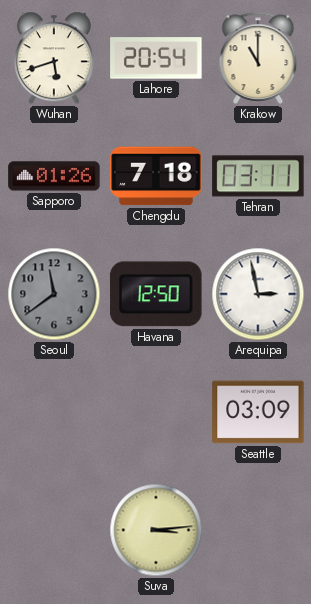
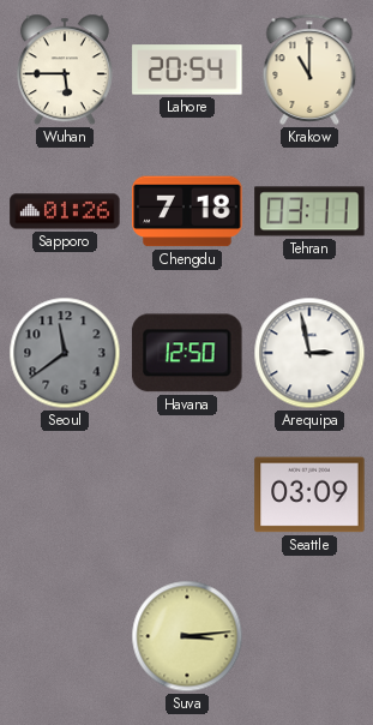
Wuhan: 5:42 -> 5:45 (65, 70)
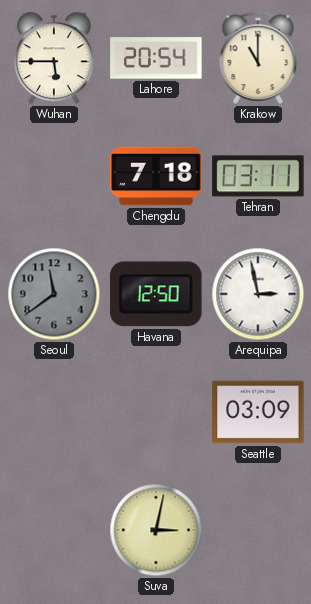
Sapporo: 01:26 -> none (65, 211)
Suva: 3:14 -> 3:02 (156, 530)
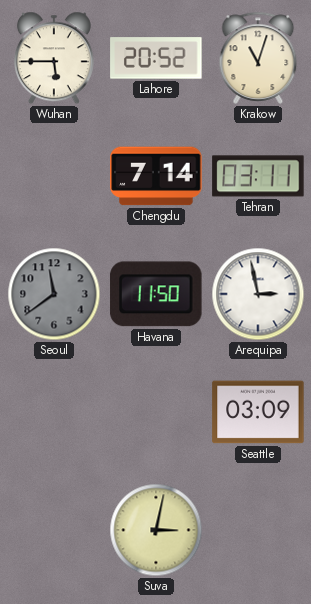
Lahore: 20:54 -> 20:52 (156, 58)
Krakow: 11:00 -> 11:03 (258, 58)
Chengdu: 7:18 -> 7:14 (156, 176)
Havana: 12:50 -> 11:50 (156, 294)
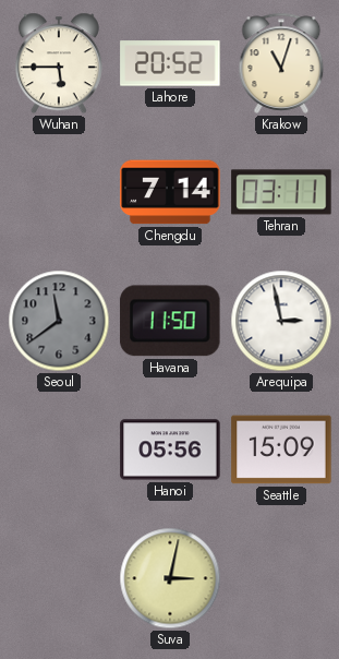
Hanoi: none -> 05:56 (170, 450)
Seattle: 03:09 -> 15:09 (281, 450)
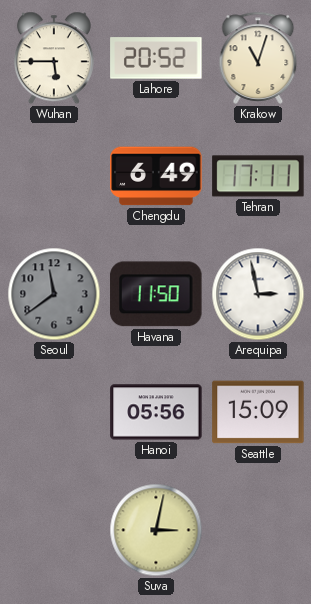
Chengdu: 7:14 -> 6:49 (156, 176)
Tehran: 03:11 -> 17:11 (258, 176)
